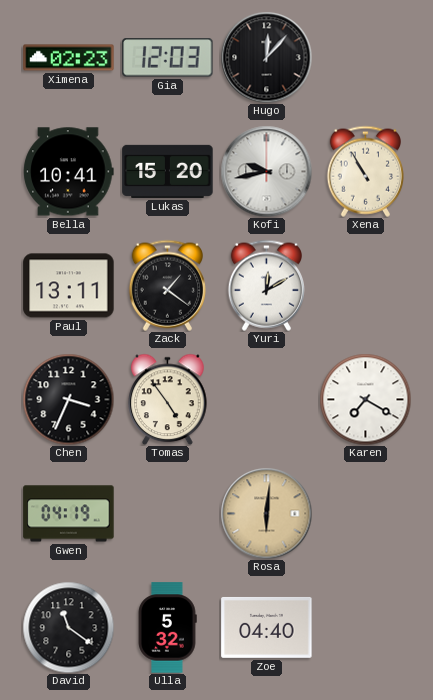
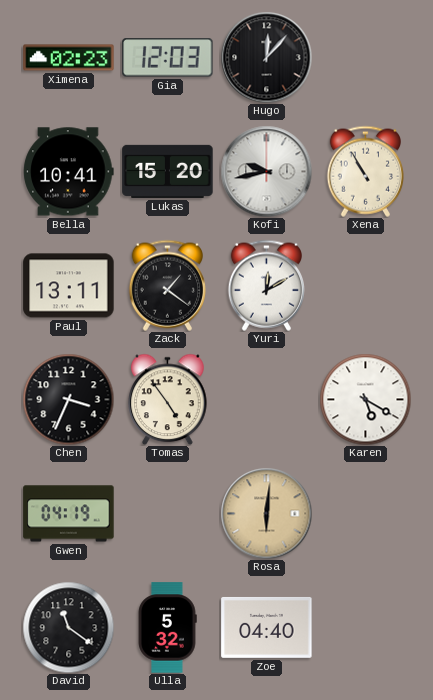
Karen: 7:20 -> 5:20 (365, 399)
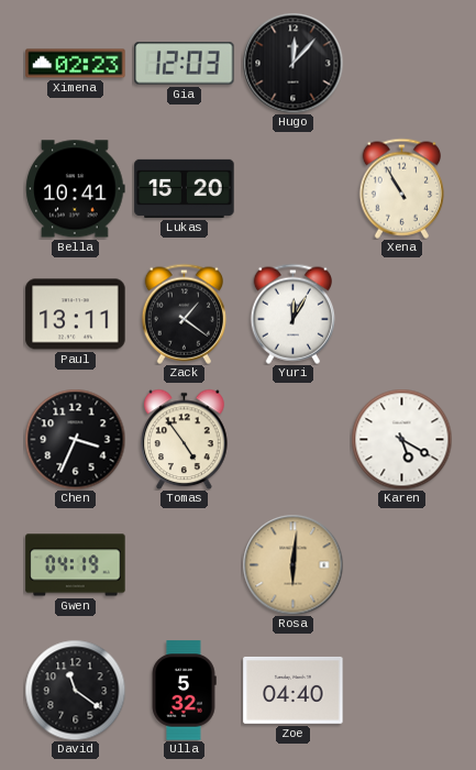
Kofi: 9:43 -> none (266, 171)
Yuri: 12:10 -> 12:05 (292, 313)
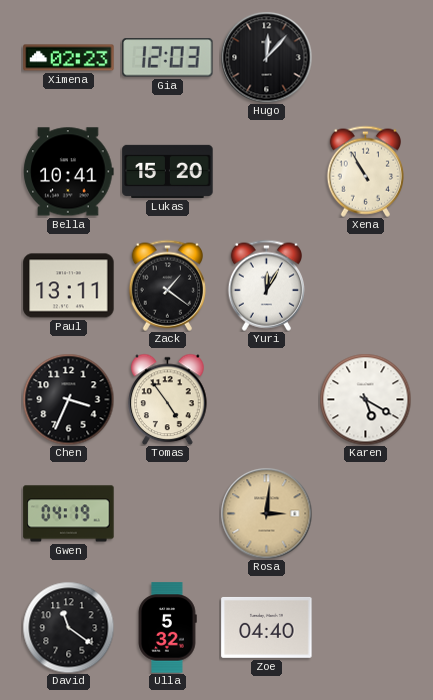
Rosa: 6:01 -> 3:01 (266, 513)
